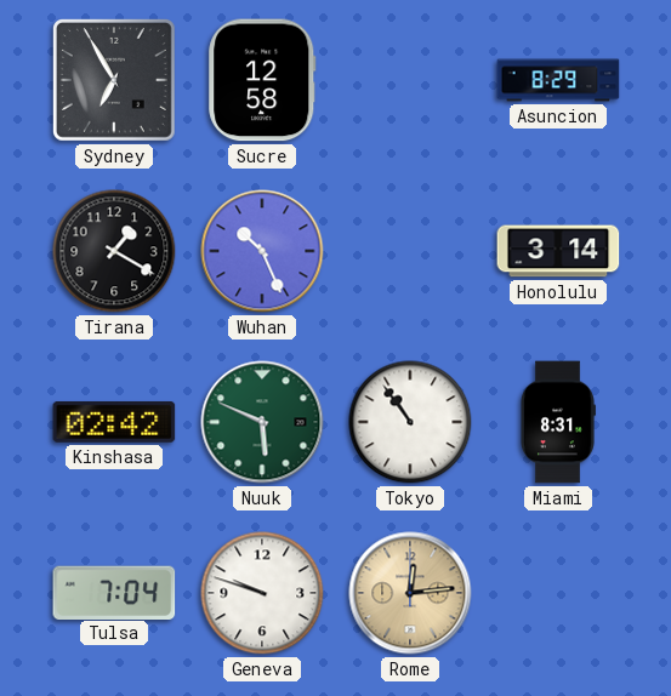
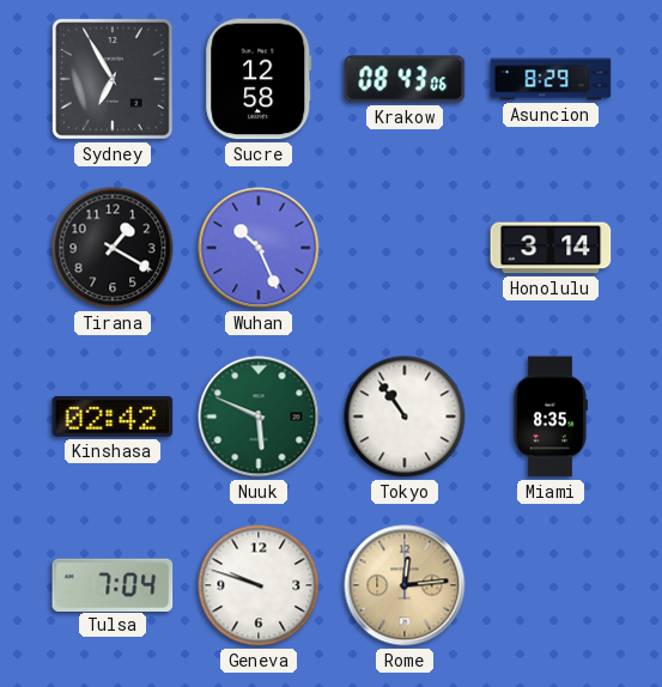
Krakow: none -> 08:43 (405, 79)
Miami: 8:31 -> 8:35 (549, 417)
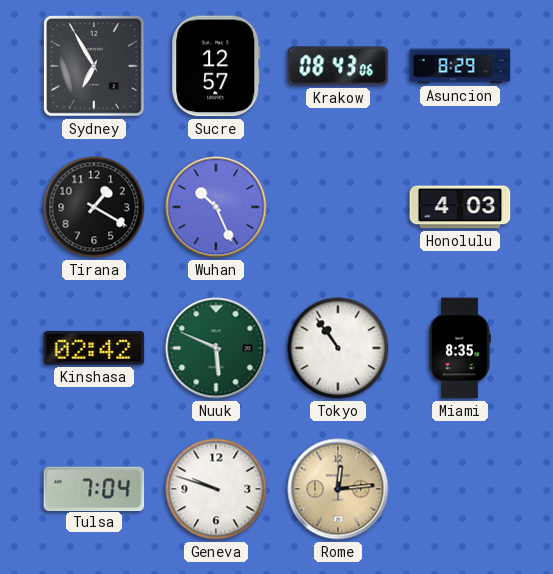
Sucre: 12:58 -> 12:57 (216, 66)
Honolulu: 3:14 -> 4:03 (460, 207)
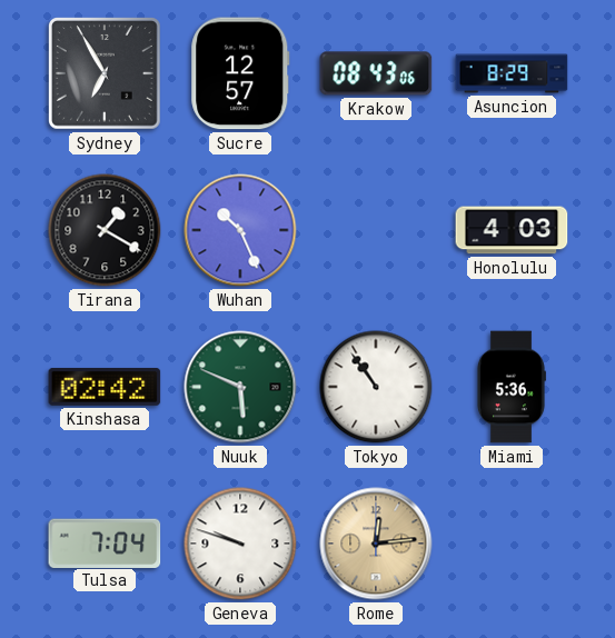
Miami: 8:35 -> 5:36 (510, 387)
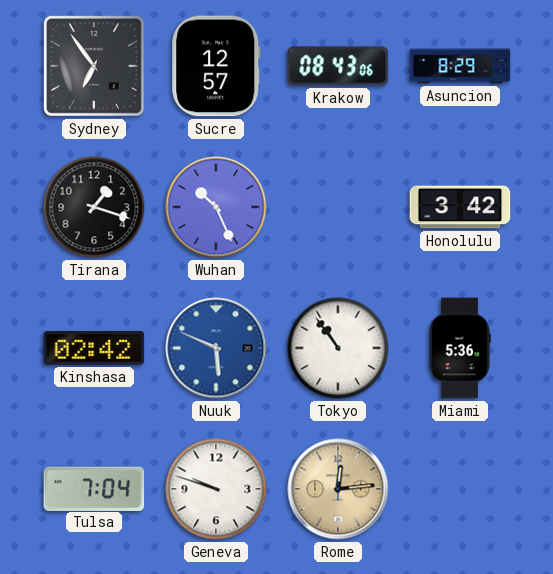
Sydney: 6:55 -> 6:54 (95, 67)
Tirana: 1:20 -> 1:18 (94, 207)
Honolulu: 4:03 -> 3:42 (460, 207)
Nuuk dial: green -> blue (216, 348)
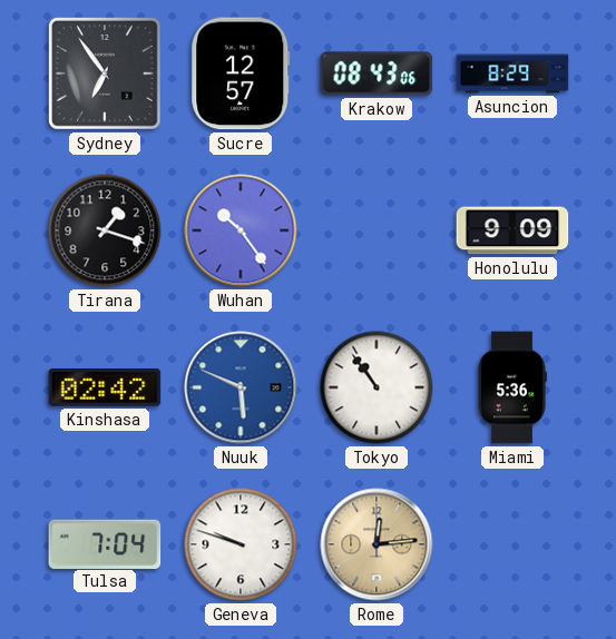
Wuhan: 10:26 -> 10:24 (241, 230)
Honolulu: 3:42 -> 9:09 (512, 230)
